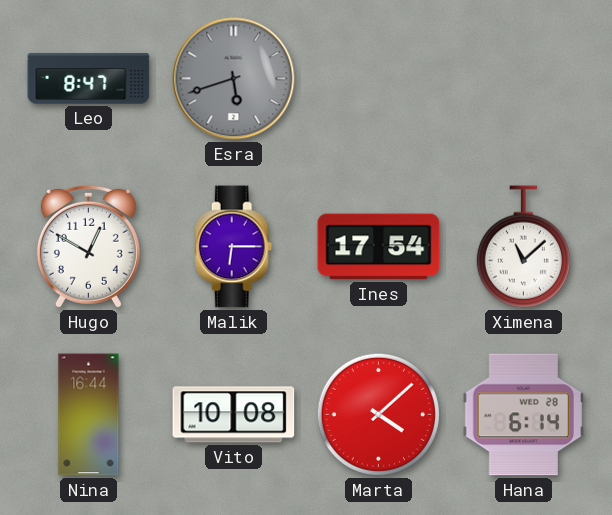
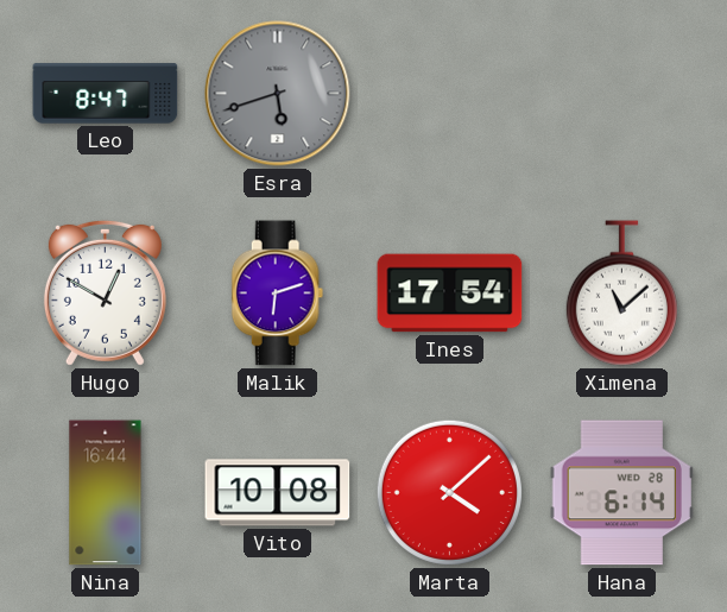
Malik: 6:15 -> 6:12 (278, 294)
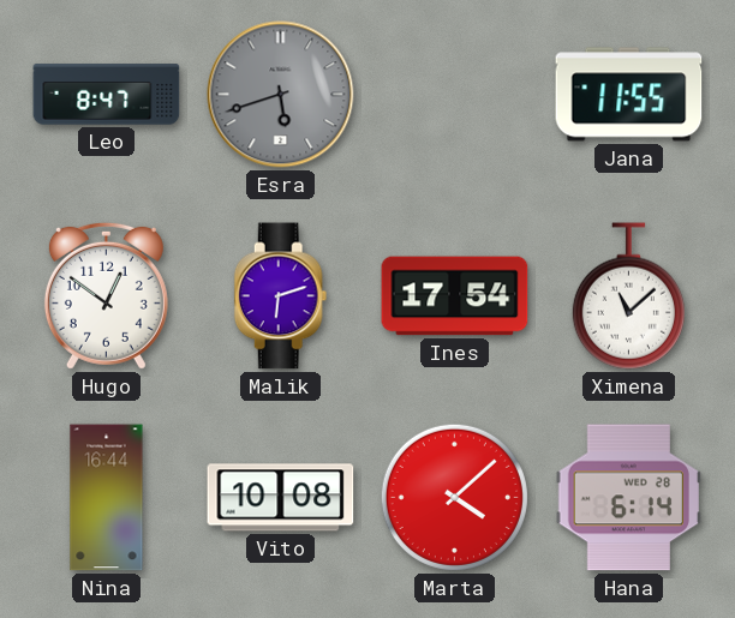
Jana: none -> 11:55 (629, 95)
Hugo: 12:50 -> 12:51 (106, 295)
